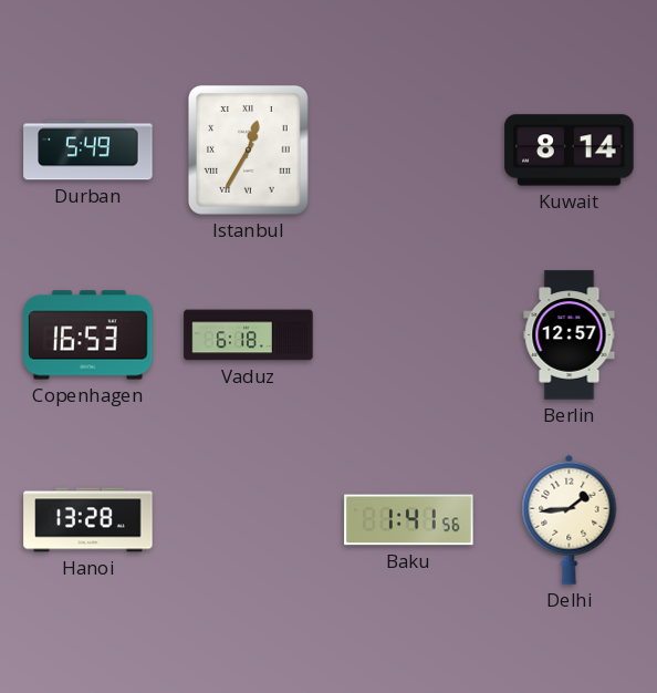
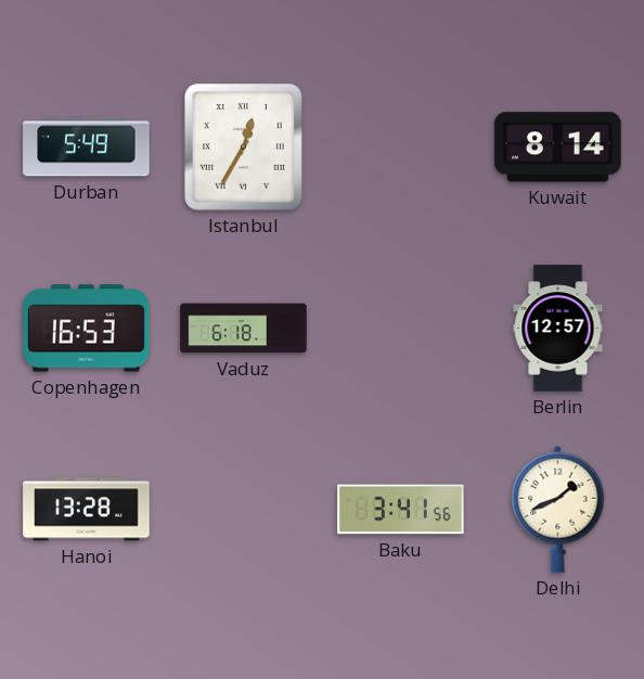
Baku: 1:41 -> 3:41 (401, 510)
Delhi: 1:44 -> 1:41 (558, 509)
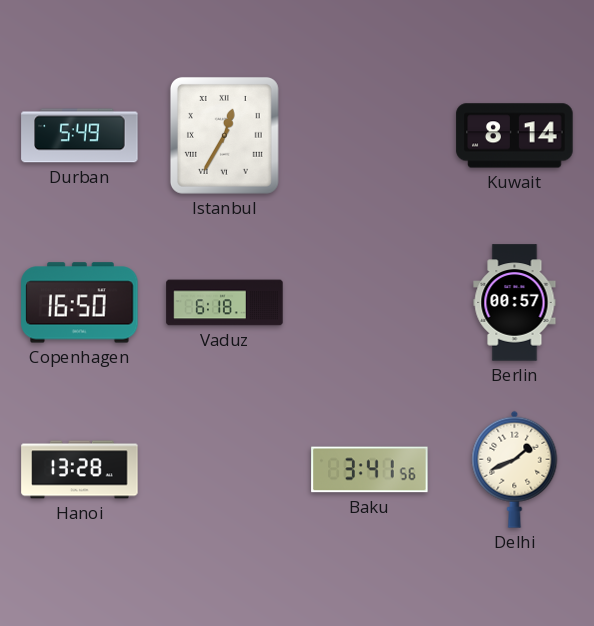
Copenhagen: 16:53 -> 16:50 (80, 303)
Berlin: 12:57 -> 00:57 (515, 303)
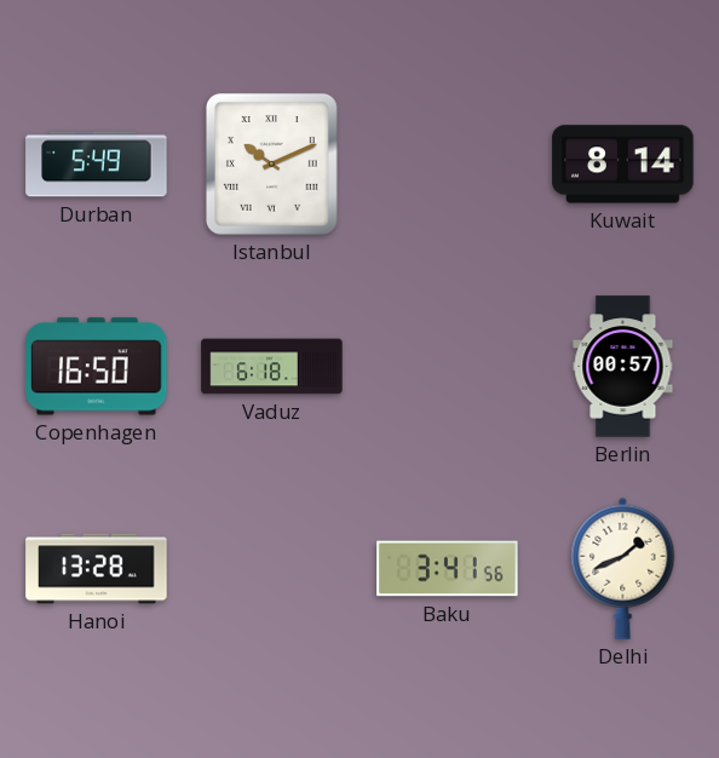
Istanbul: 12:35 -> 10:11 (271, 163)
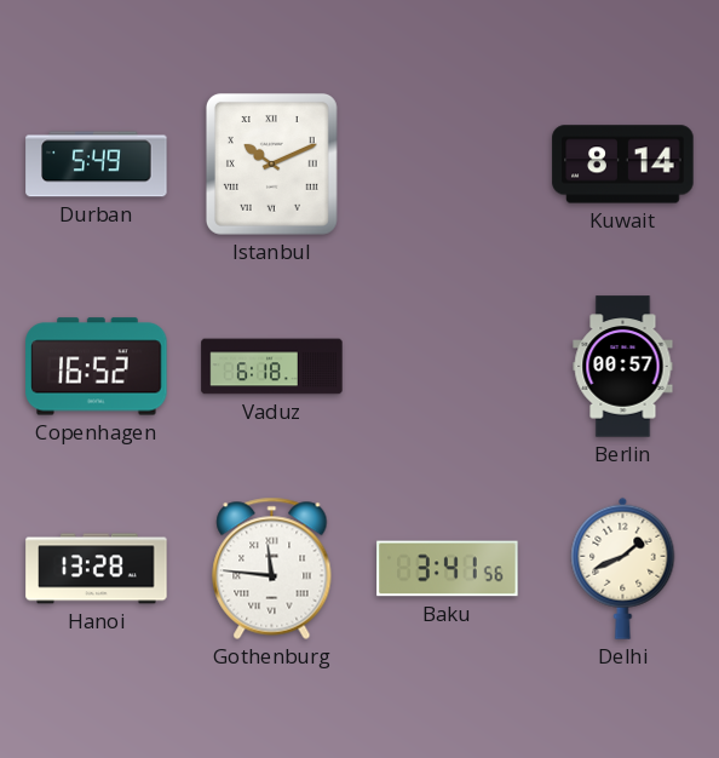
Copenhagen: 16:50 -> 16:52 (97, 367)
Gothenburg: none -> 11:46 (272, 568)
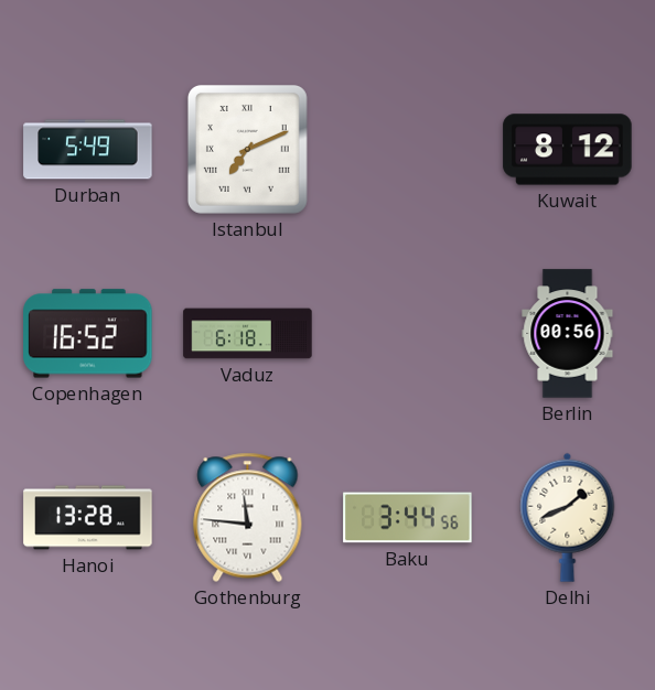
Istanbul: 10:11 -> 7:11 (247, 149)
Kuwait: 8:14 -> 8:12 (568, 150)
Berlin: 00:57 -> 00:56 (568, 334)
Baku: 3:41 -> 3:44 (408, 518)
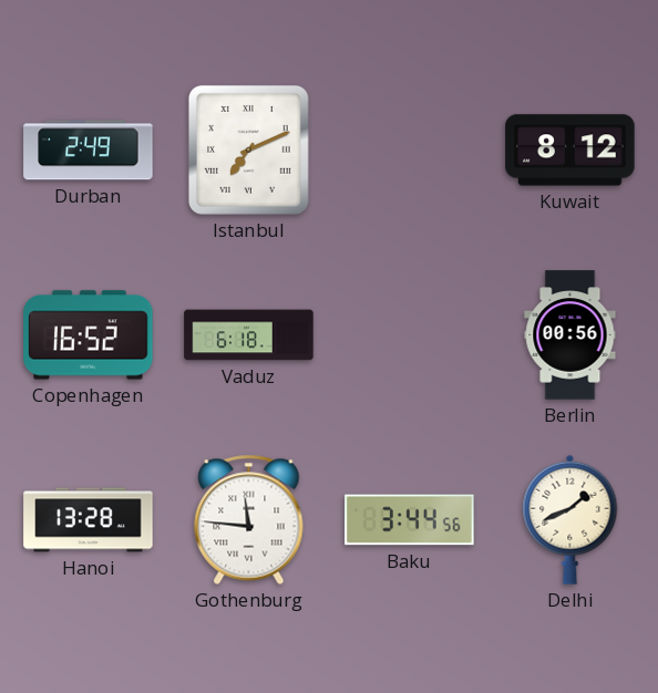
Durban: 5:49 -> 2:49 (89, 151)
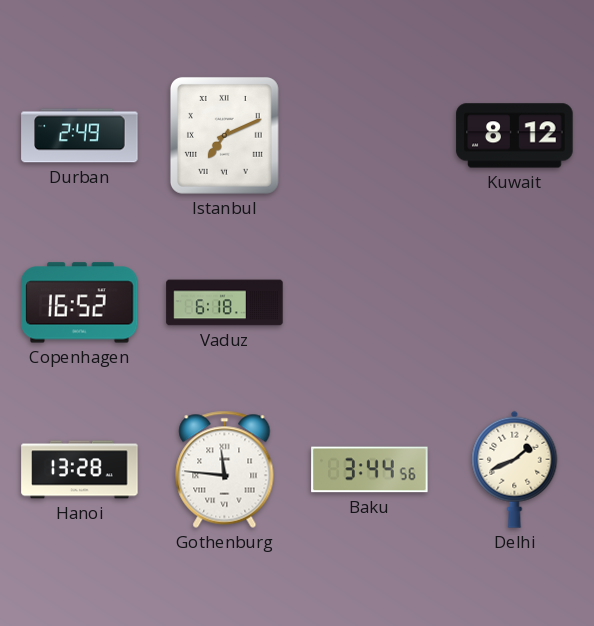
Berlin: 00:56 -> none (570, 335)
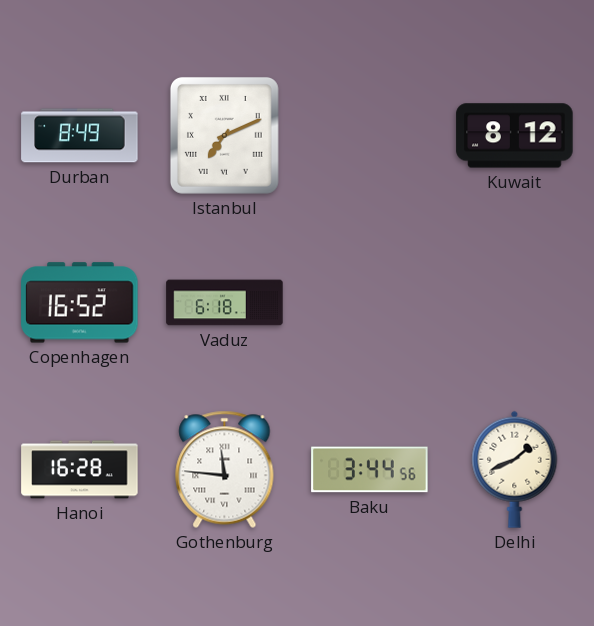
Durban: 2:49 -> 8:49 (80, 136)
Hanoi: 13:28 -> 16:28 (80, 470)
